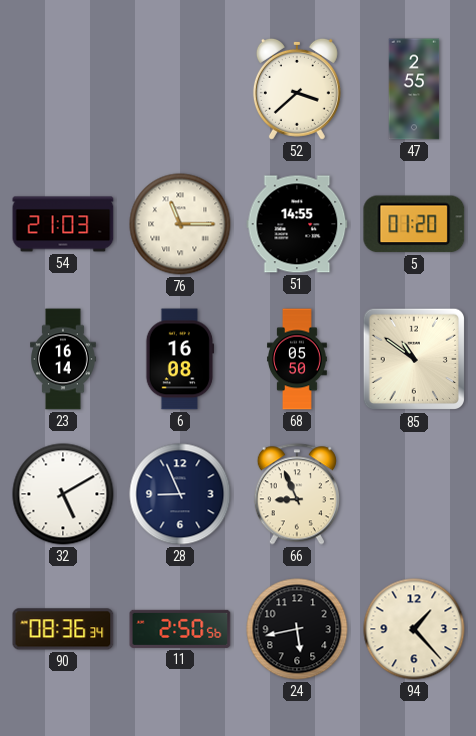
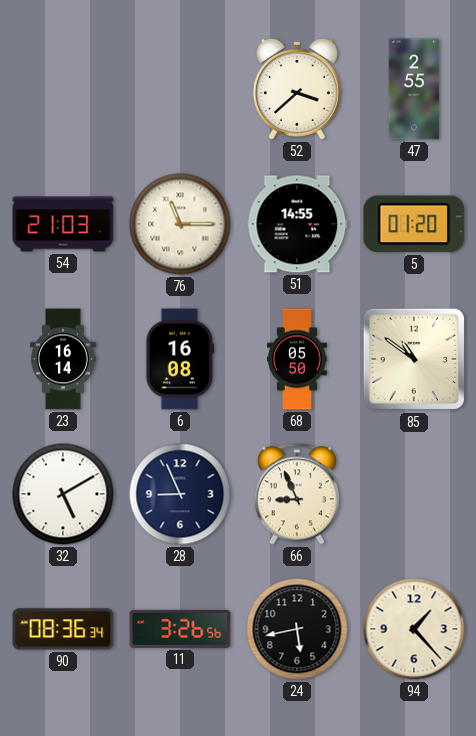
11: 2:50 -> 3:26 (180, 629)
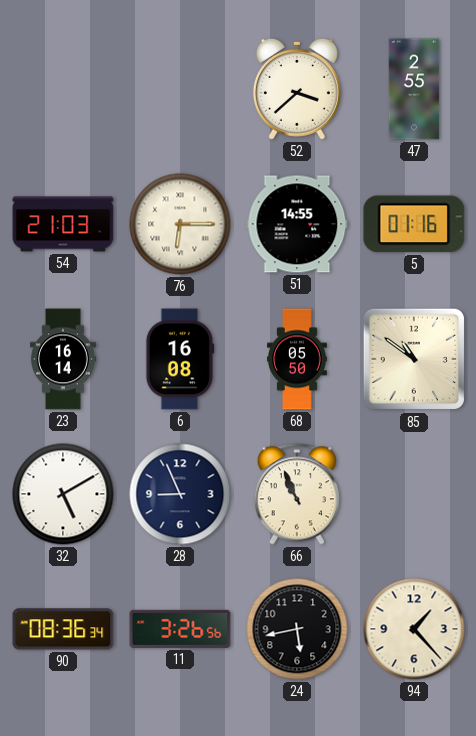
76: 11:15 -> 6:15 (180, 224)
5: 01:20 -> 01:16 (414, 224)
66: 8:56 -> 10:56 (297, 494)
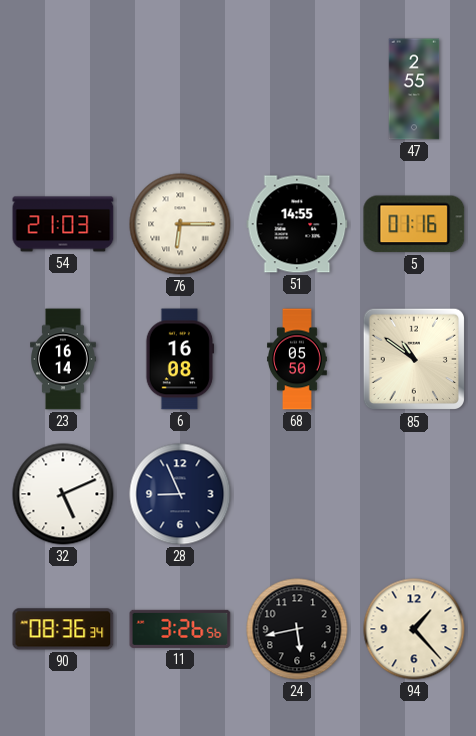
52: 3:38 -> none (297, 89)
32: 5:10 -> 5:11 (63, 494)
66: 10:56 -> none (297, 494)
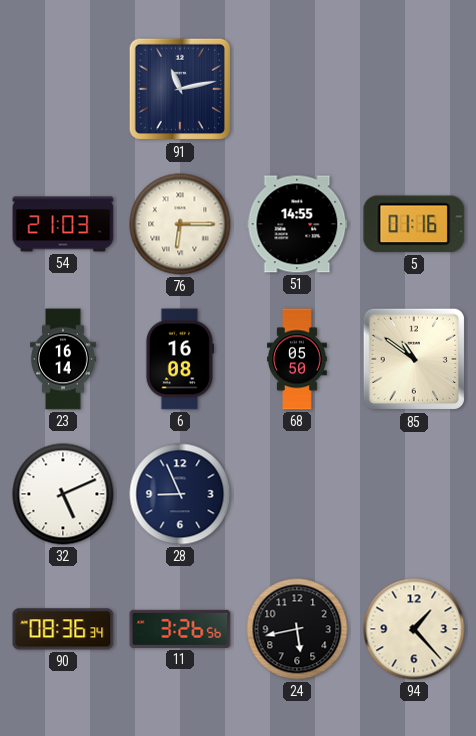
91: none -> 11:13 (180, 89)
47: 2:55 -> none (414, 89)
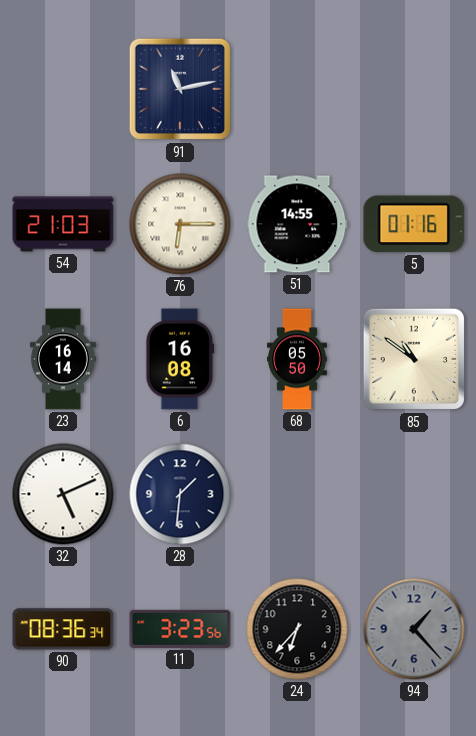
28: 8:56 -> 1:31 (180, 494)
11: 3:26 -> 3:23 (180, 629)
24: 5:43 -> 6:37 (297, 629)
94 dial: cream -> grey (414, 629)
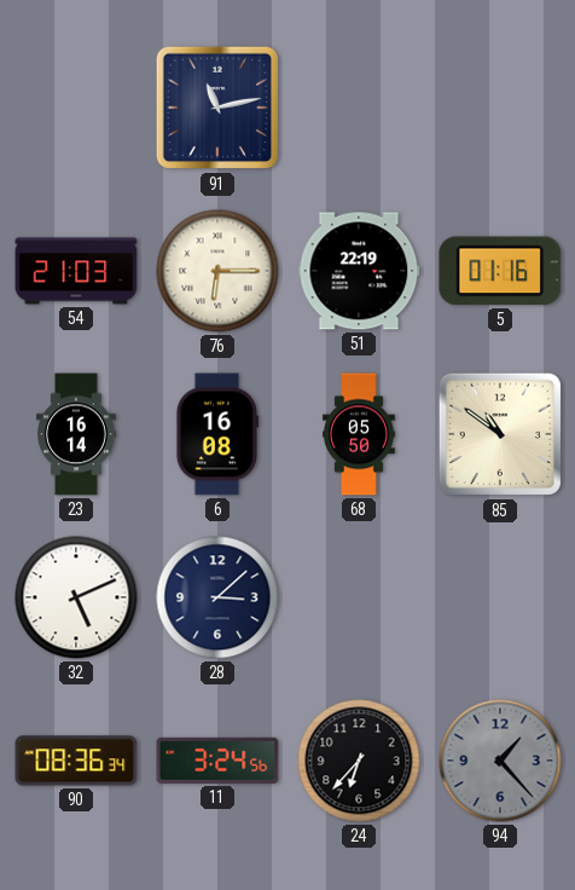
51: 14:55 -> 22:19 (359, 271)
28: 1:31 -> 3:08 (217, 597)
11: 3:23 -> 3:24 (217, 761)
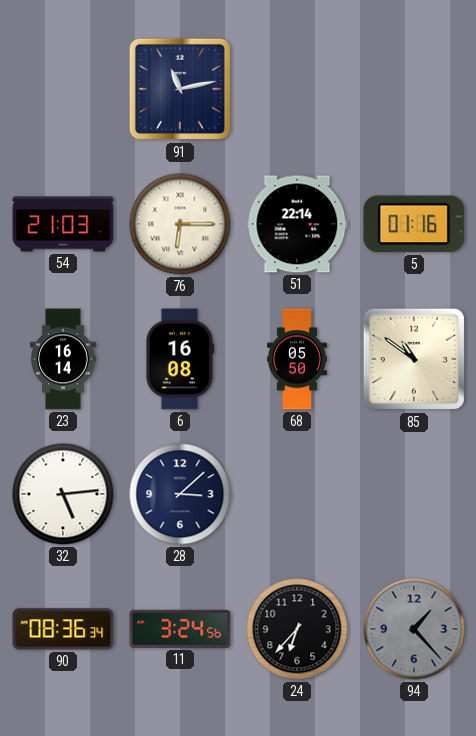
51: 22:19 -> 22:14 (297, 224)
32: 5:11 -> 5:14 (63, 494)
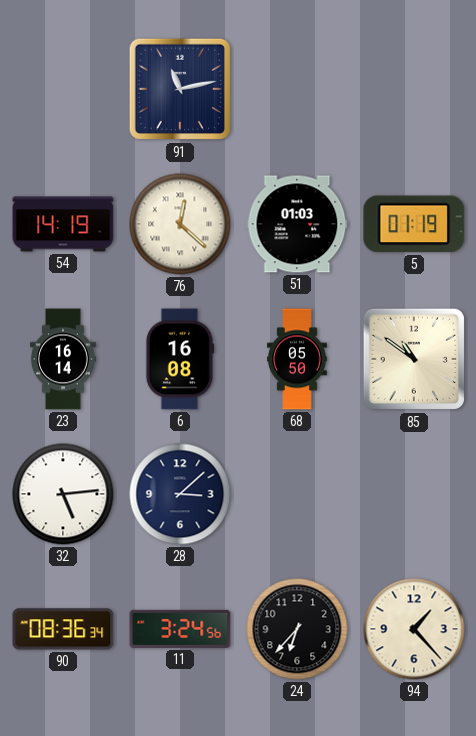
54: 21:03 -> 14:19 (63, 224)
76: 6:15 -> 12:22 (180, 224)
51: 22:14 -> 01:03 (297, 224)
5: 01:16 -> 01:19 (414, 224)
94 dial: grey -> cream (414, 629)
